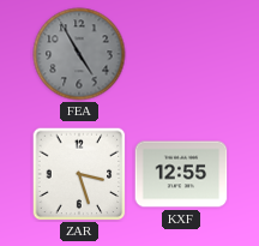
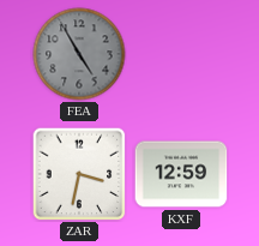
ZAR: 3:27 -> 3:32 (79, 174)
KXF: 12:55 -> 12:59 (181, 174)
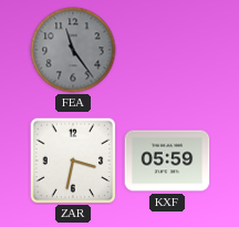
FEA: 4:55 -> 11:24 (73, 50)
KXF: 12:59 -> 05:59 (167, 161)
